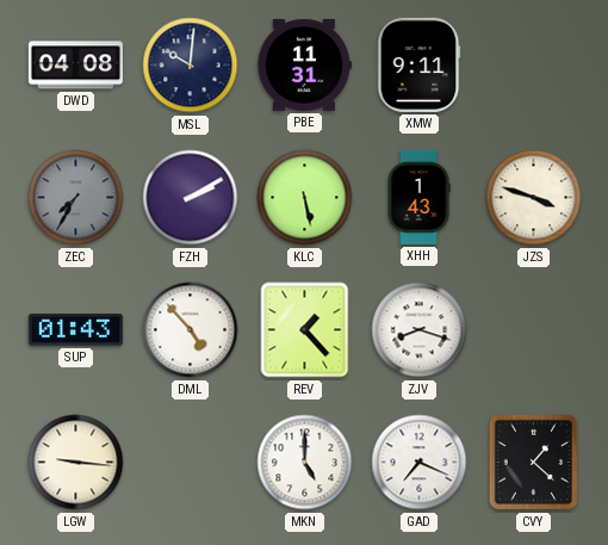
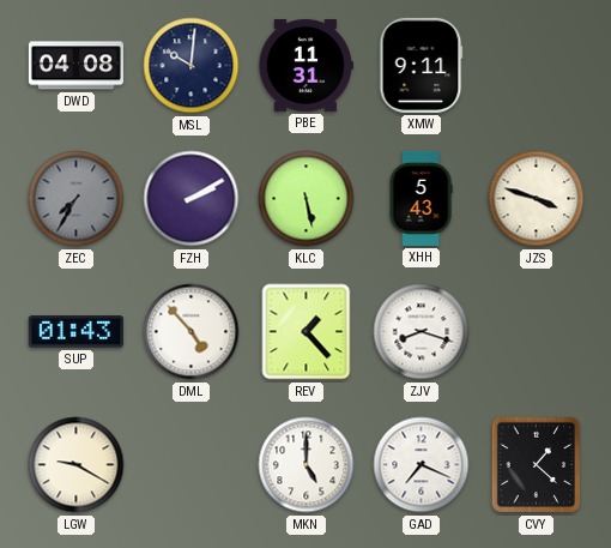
XHH: 1:43 -> 5:43 (421, 198)
LGW: 9:16 -> 9:20 (77, 465)
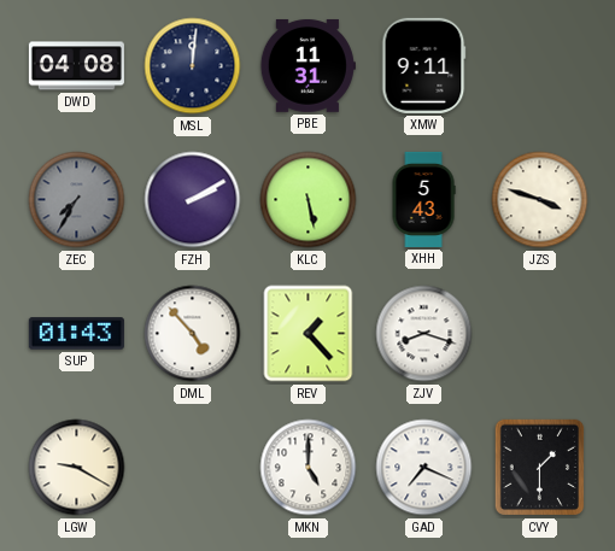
MSL: 10:01 -> 12:01 (193, 66)
CVY: 1:22 -> 1:30 (540, 468)
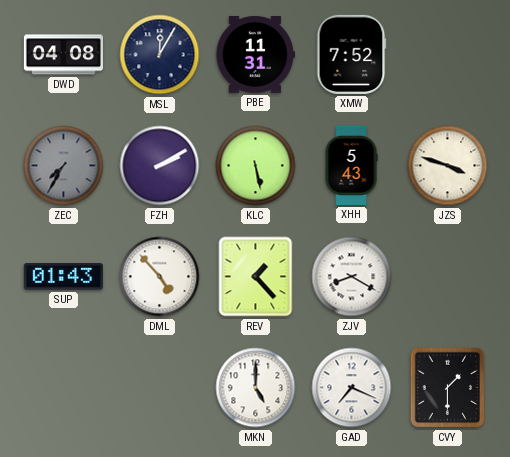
MSL: 12:01 -> 12:05 (160, 55)
XMW: 9:11 -> 7:52 (351, 54)
ZJV: 8:18 -> 8:20 (352, 277)
LGW: 9:20 -> none (77, 468)
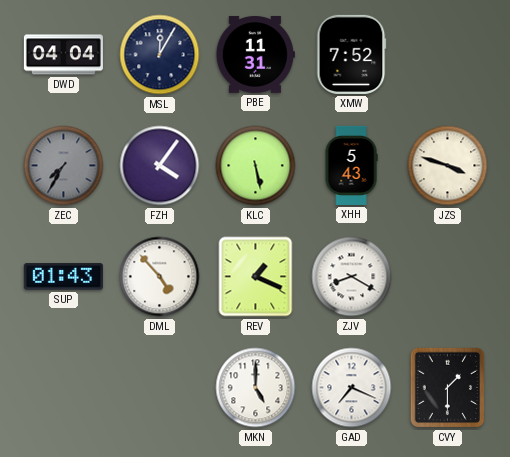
DWD: 04:08 -> 04:04 (63, 55)
FZH: 2:10 -> 4:06 (160, 166)
REV: 1:23 -> 1:19 (256, 277)
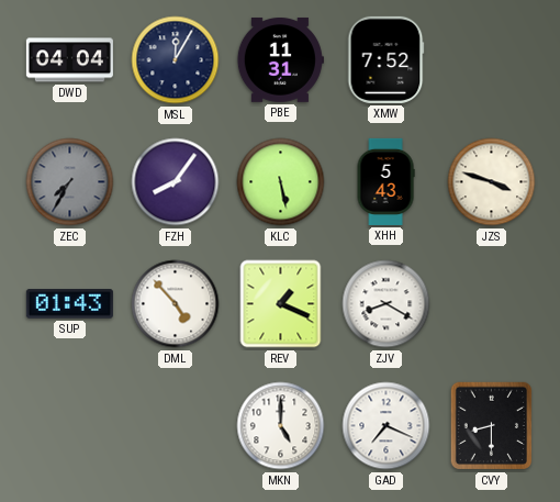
FZH: 4:06 -> 8:06 (176, 182)
CVY: 1:30 -> 8:30 (492, 426)
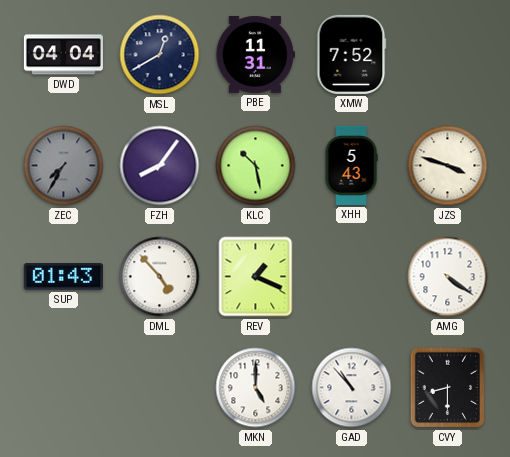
MSL: 12:05 -> 12:40 (160, 55)
KLC: 5:28 -> 10:28 (256, 166)
ZJV: 8:20 -> none (387, 304)
AMG: none -> 4:21 (448, 277)
GAD: 7:19 -> 10:53 (352, 388)
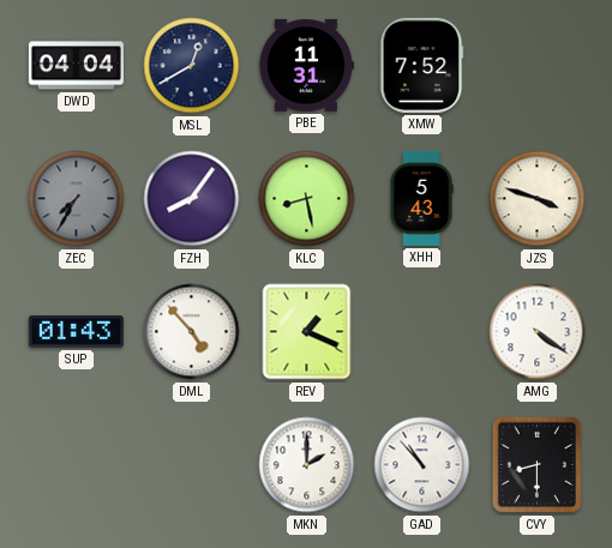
KLC: 10:28 -> 8:28 (307, 199)
MKN: 5:00 -> 2:00 (307, 465)
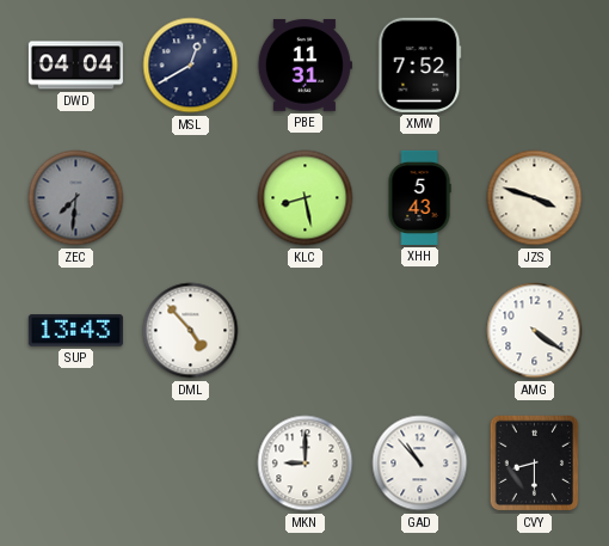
ZEC: 7:35 -> 7:31 (76, 198)
FZH: 8:06 -> none (192, 199)
SUP: 01:43 -> 13:43 (75, 331)
REV: 1:19 -> none (307, 332)
MKN: 2:00 -> 9:00 (306, 464)
